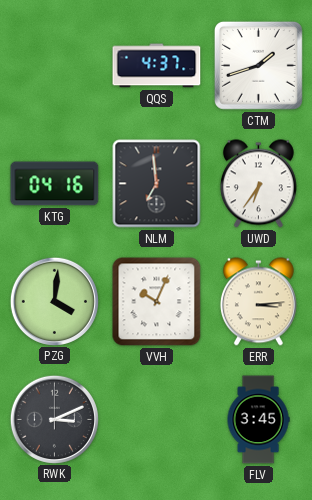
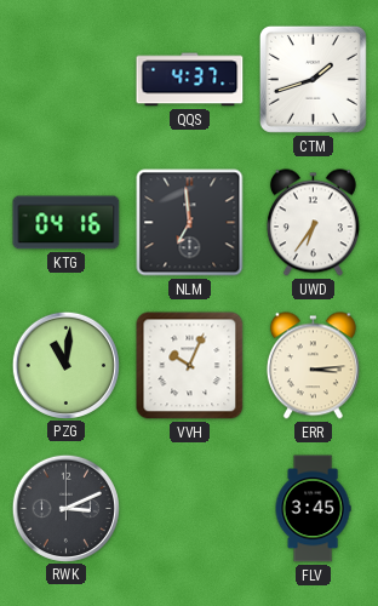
PZG: 4:01 -> 11:01 (65, 365)
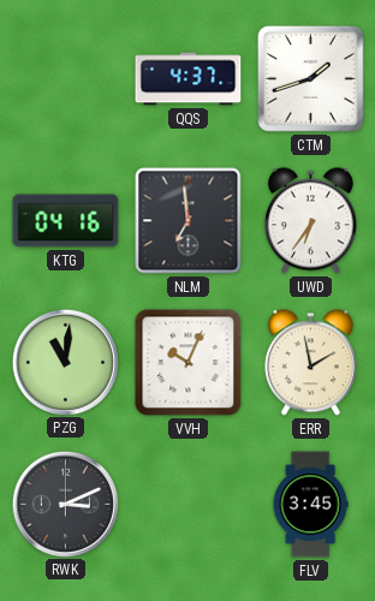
ERR: 3:14 -> 1:58 (310, 363)
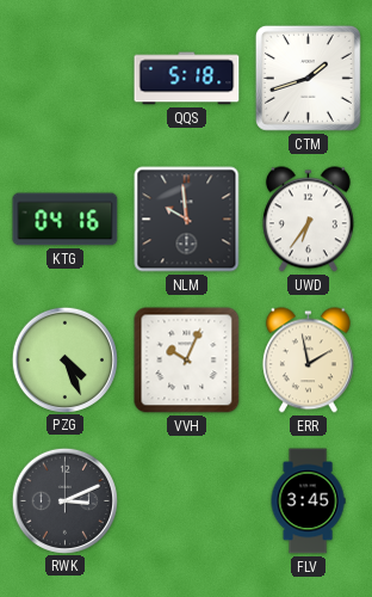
QQS: 4:37 -> 5:18 (187, 79)
NLM: 6:59 -> 9:59 (187, 220)
PZG: 11:01 -> 4:26 (64, 359)
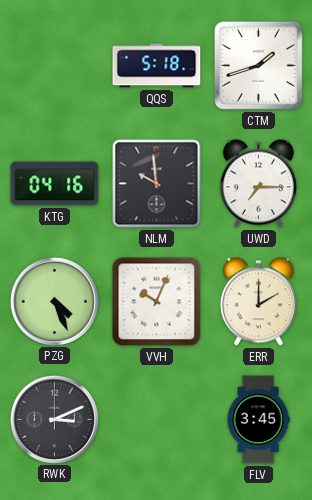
UWD: 6:36 -> 7:15 (258, 184)
ERR: 1:58 -> 2:00 (258, 302)
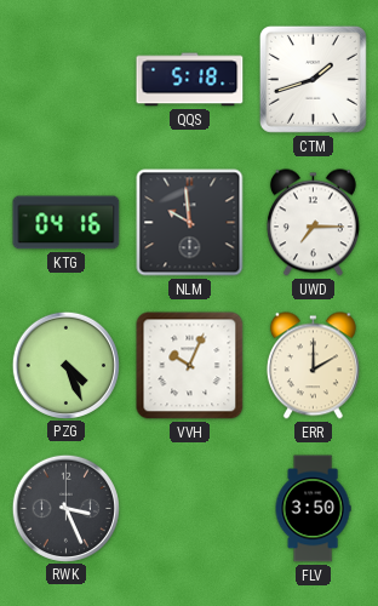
RWK: 3:11 -> 3:26 (65, 508)
FLV: 3:45 -> 3:50 (313, 509)
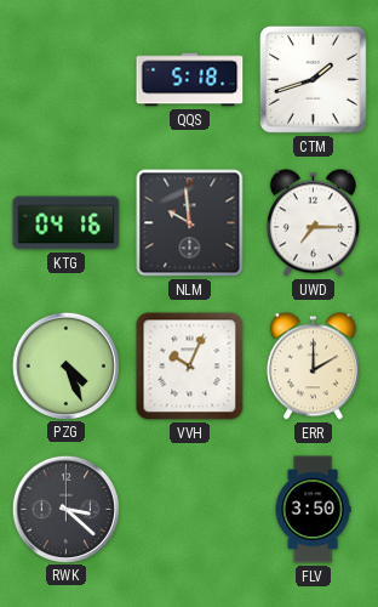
RWK: 3:26 -> 3:22 (65, 509)
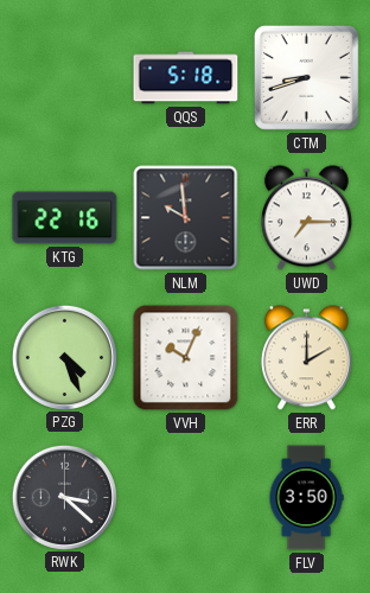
CTM: 1:42 -> 8:42 (306, 77)
KTG: 04:16 -> 22:16 (65, 218)
